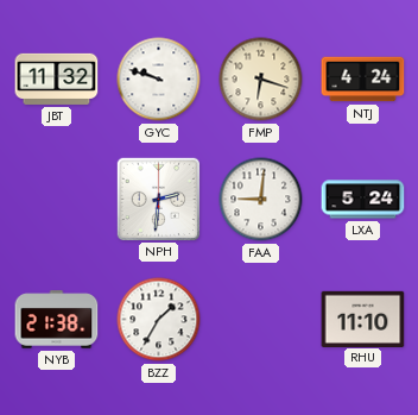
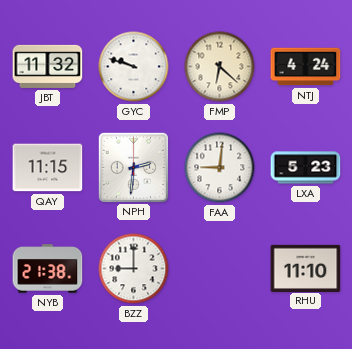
FMP: 6:18 -> 6:22 (220, 67)
QAY: none -> 11:15 (48, 168)
LXA: 5:24 -> 5:23 (306, 168)
BZZ: 1:35 -> 9:00 (134, 269)
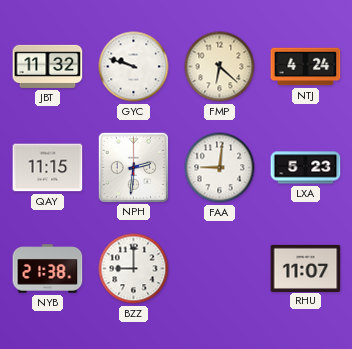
RHU: 11:10 -> 11:07 (306, 268)
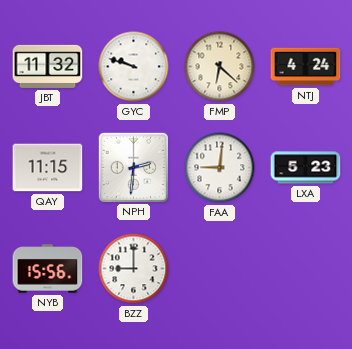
NYB: 21:38 -> 15:56 (48, 269)
RHU: 11:07 -> none (306, 268)
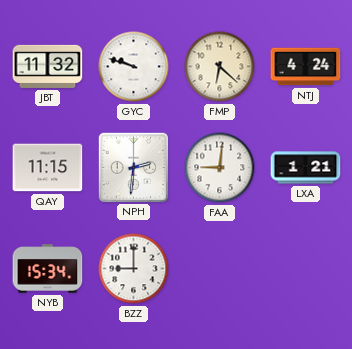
LXA: 5:23 -> 1:21 (306, 168)
NYB: 15:56 -> 15:34 (48, 269)
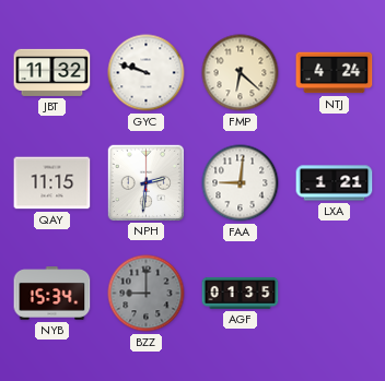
BZZ dial: white -> grey (147, 294)
AGF: none -> 01:35 (241, 293)
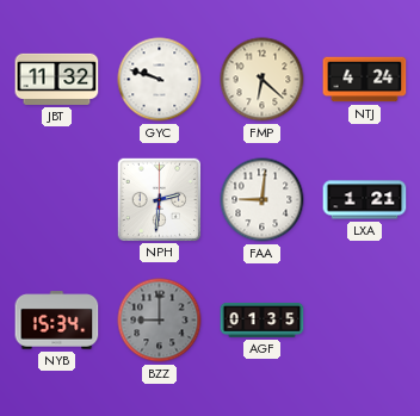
QAY: 11:15 -> none (52, 183)
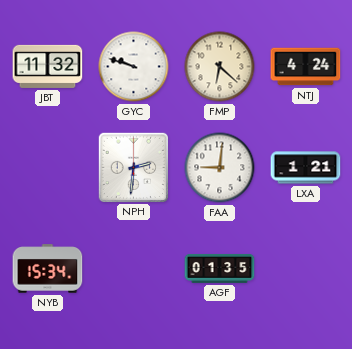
BZZ: 9:00 -> none (160, 321)
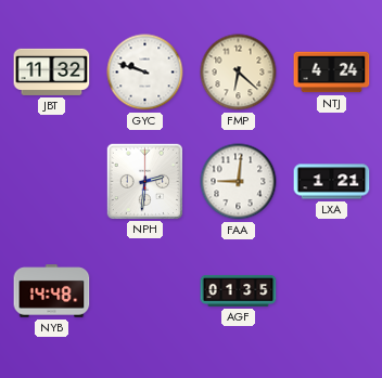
NYB: 15:34 -> 14:48 (52, 291)
